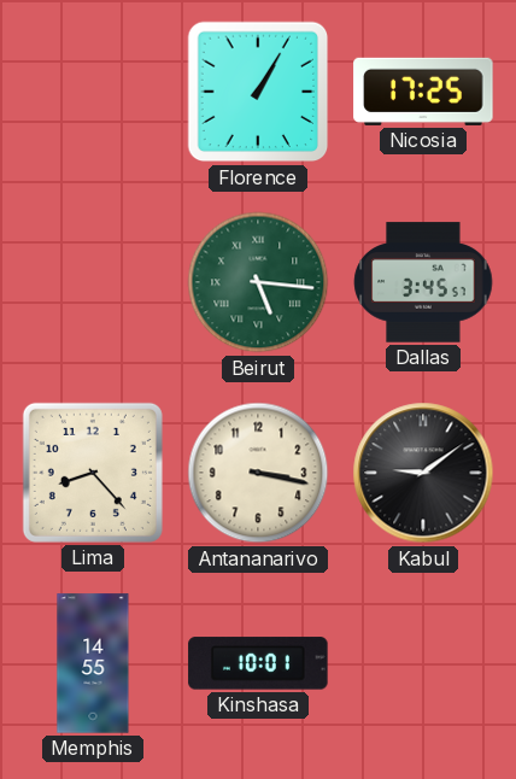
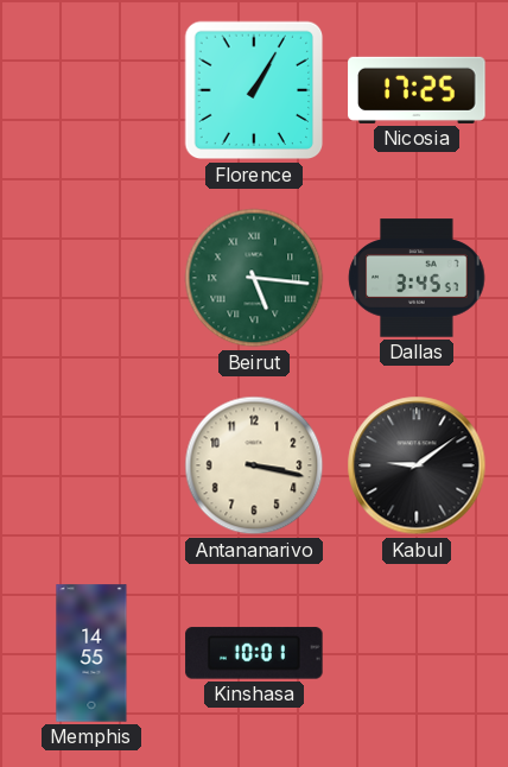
Lima: 8:23 -> none (93, 473)
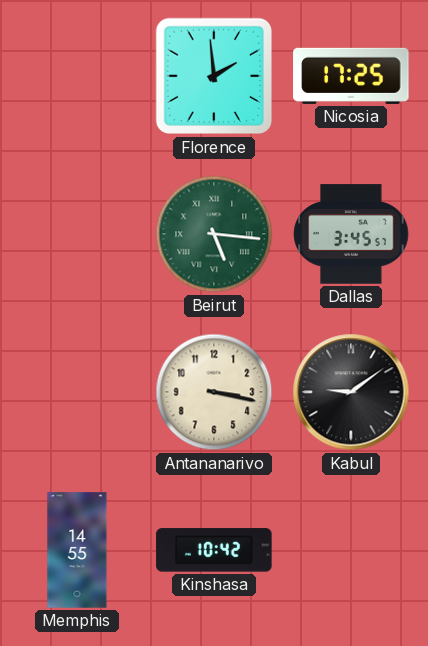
Florence: 1:05 -> 1:59 (214, 76)
Kinshasa: 10:01 -> 10:42 (214, 550)
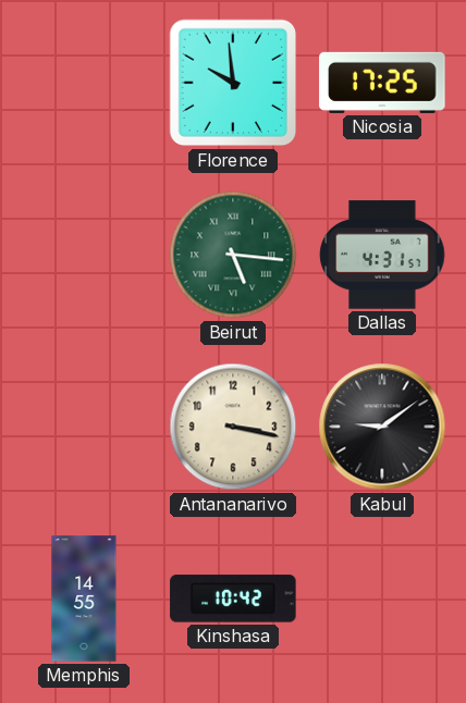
Florence: 1:59 -> 9:59 (233, 83)
Dallas: 3:45 -> 4:31 (382, 255)
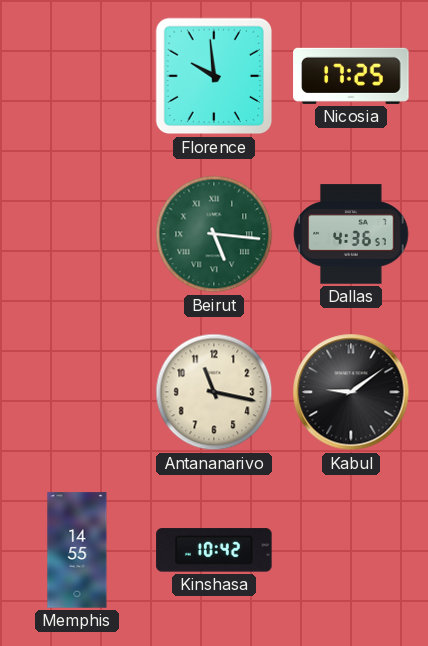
Dallas: 4:31 -> 4:36 (351, 234)
Antananarivo: 3:17 -> 11:17 (214, 392)
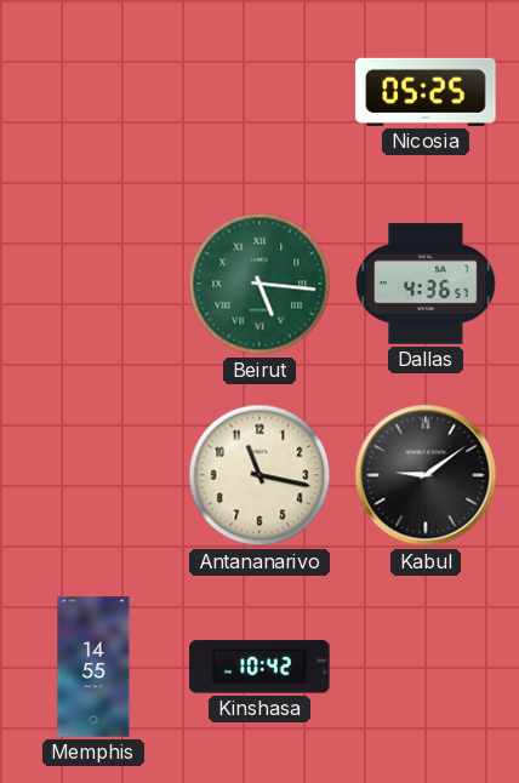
Florence: 9:59 -> none (214, 76)
Nicosia: 17:25 -> 05:25 (426, 92)
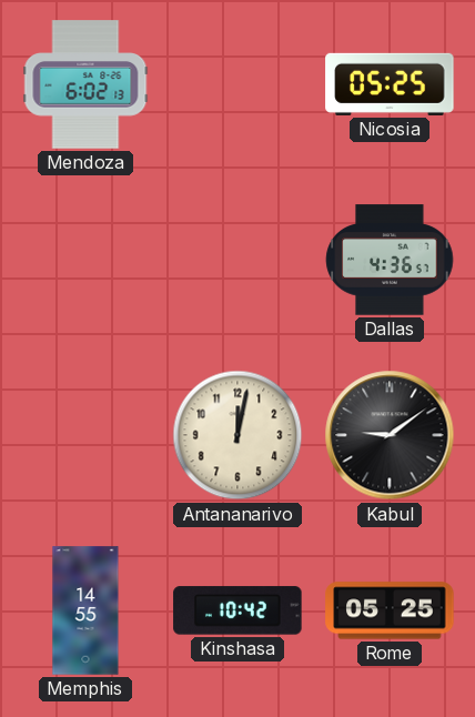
Mendoza: none -> 6:02 (85, 84)
Beirut: 5:16 -> none (259, 284)
Antananarivo: 11:17 -> 12:02 (238, 435)
Rome: none -> 05:25 (390, 610)
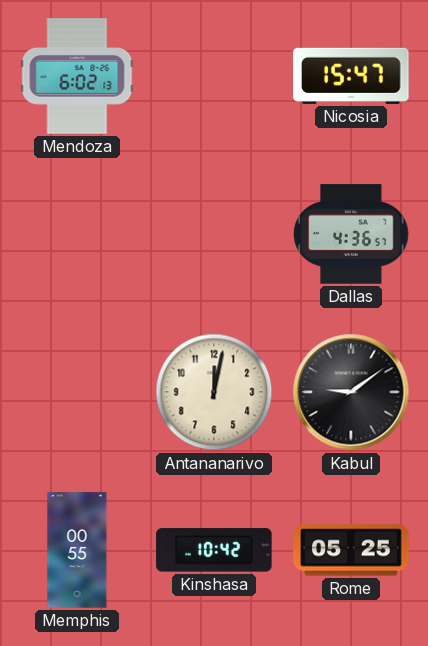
Nicosia: 05:25 -> 15:47 (351, 76)
Memphis: 14:55 -> 00:55 (77, 550)
